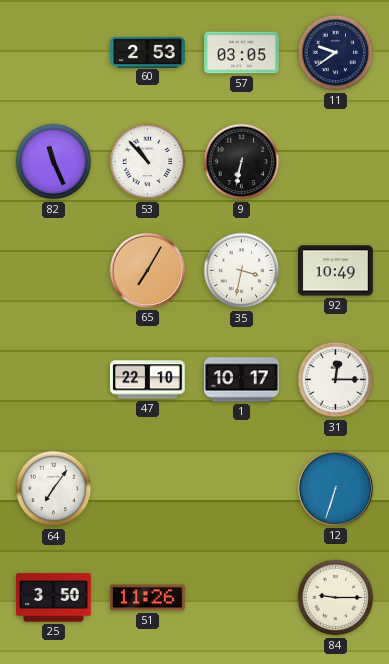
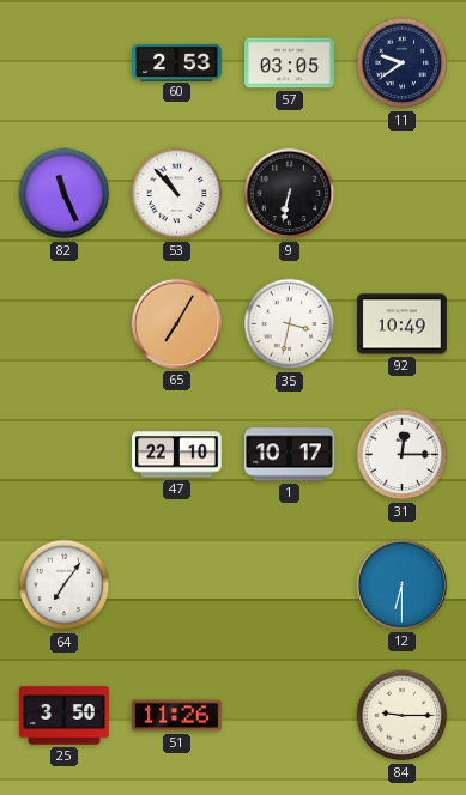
12: 6:33 -> 6:30 (401, 584)
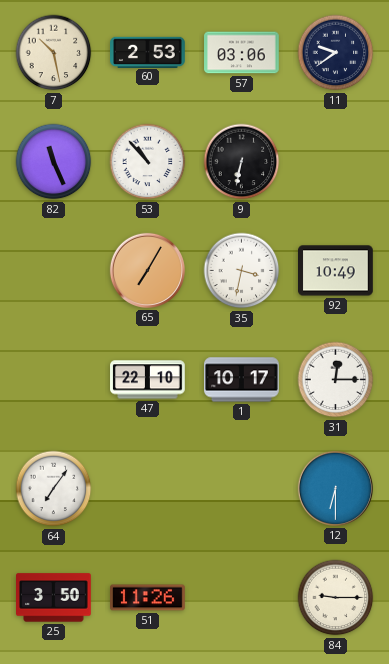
7: none -> 10:28 (54, 53)
57: 03:05 -> 03:06 (242, 53)
